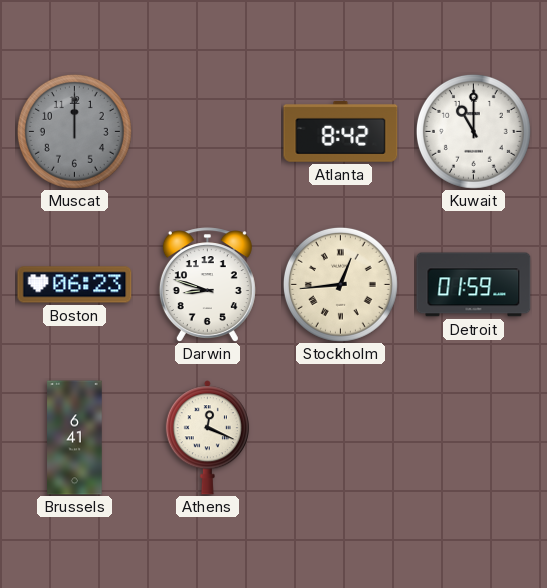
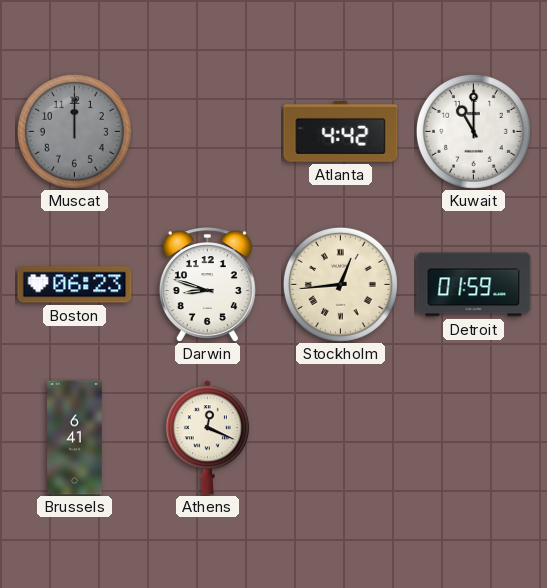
Atlanta: 8:42 -> 4:42 (341, 132)
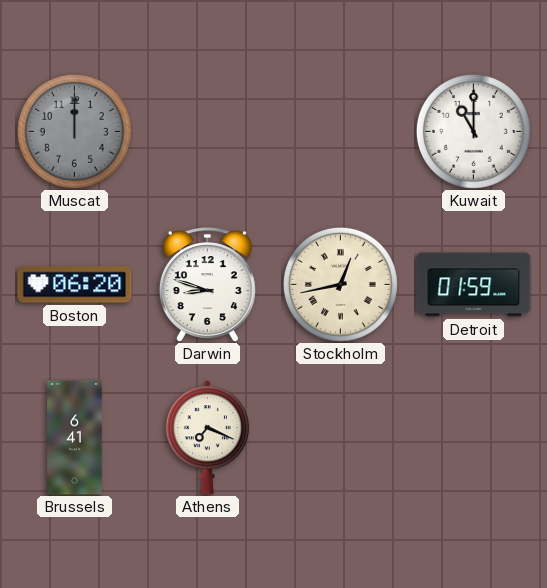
Atlanta: 4:42 -> none (341, 132)
Boston: 06:23 -> 06:20 (75, 285)
Stockholm: 12:44 -> 12:43 (340, 284)
Athens: 12:19 -> 7:19 (207, 438)
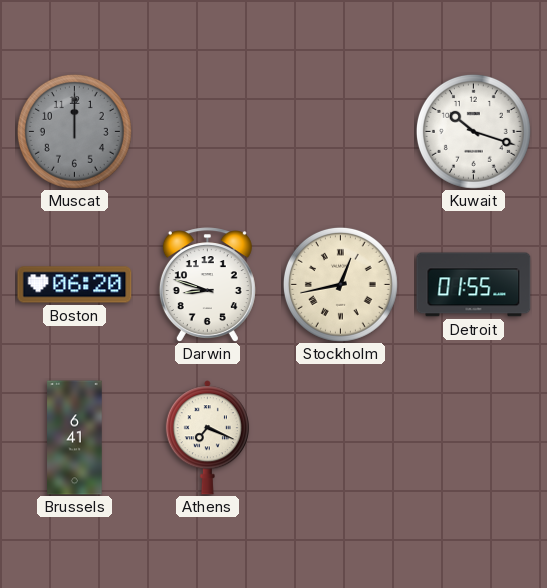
Kuwait: 11:00 -> 10:18 (473, 131)
Detroit: 01:59 -> 01:55 (474, 285)
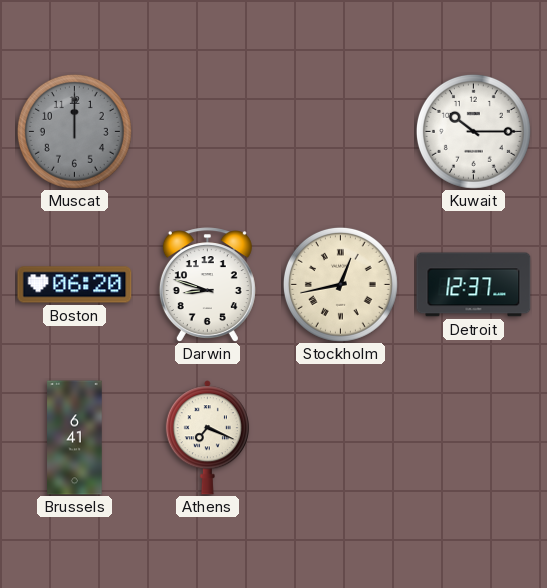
Kuwait: 10:18 -> 10:15 (473, 131)
Detroit: 01:55 -> 12:37 (474, 285)
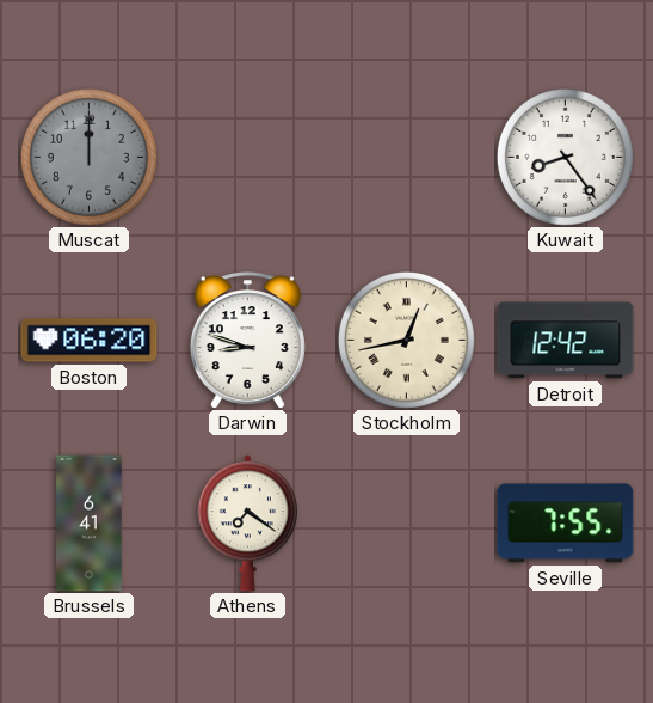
Kuwait: 10:15 -> 8:24 (565, 157)
Detroit: 12:37 -> 12:42 (566, 341)
Athens: 7:19 -> 7:21 (247, 524)
Seville: none -> 7:55 (566, 524)
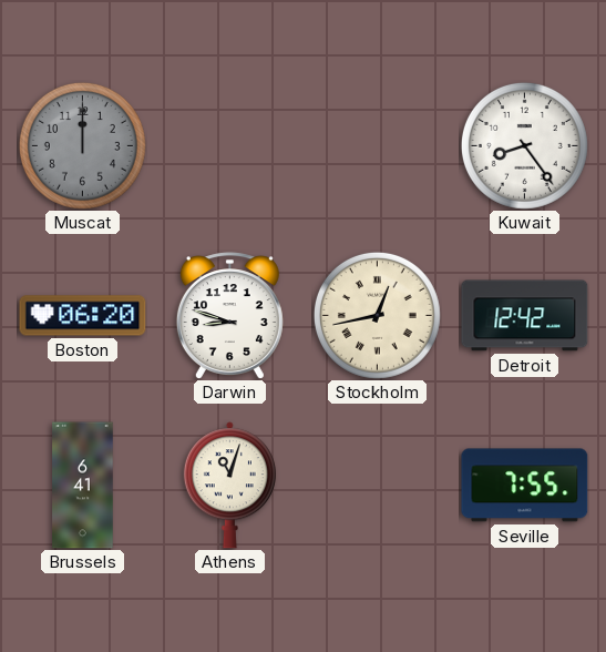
Athens: 7:21 -> 11:03 (229, 486)
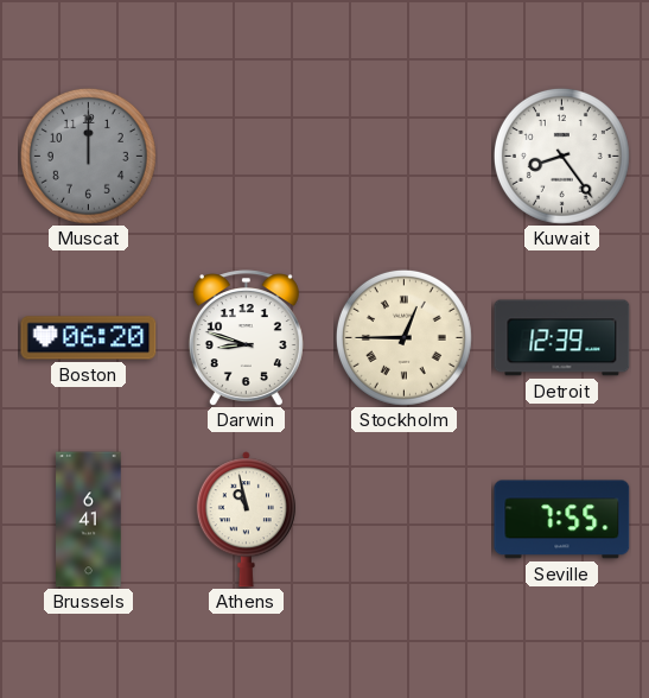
Stockholm: 12:43 -> 12:45 (403, 337)
Detroit: 12:42 -> 12:39 (562, 338)
Athens: 11:03 -> 10:58 (246, 520)
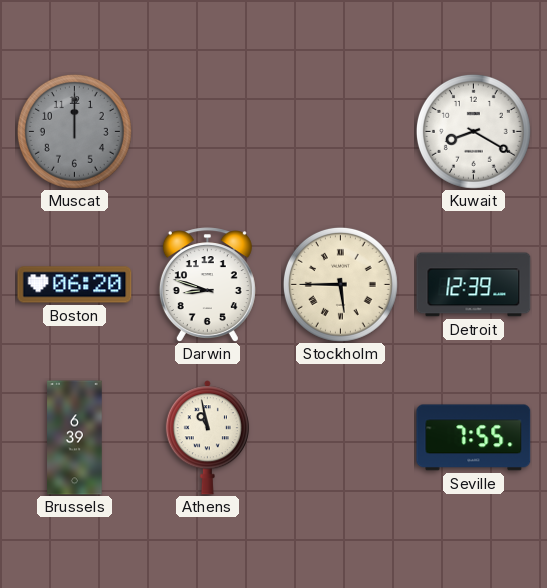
Kuwait: 8:24 -> 8:20 (473, 131)
Stockholm: 12:45 -> 5:45 (340, 284)
Brussels: 6:41 -> 6:39 (75, 438)
